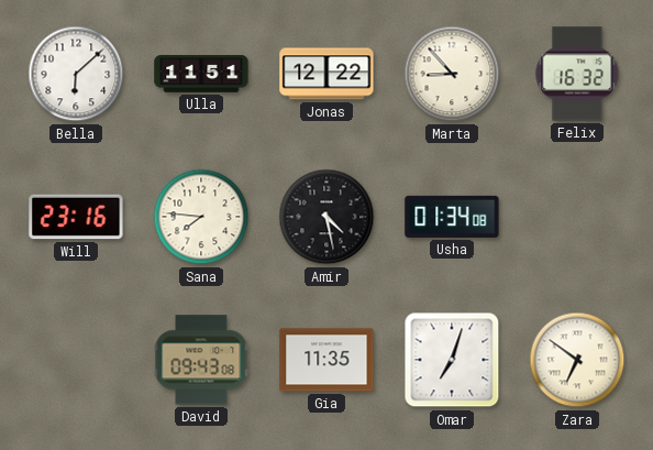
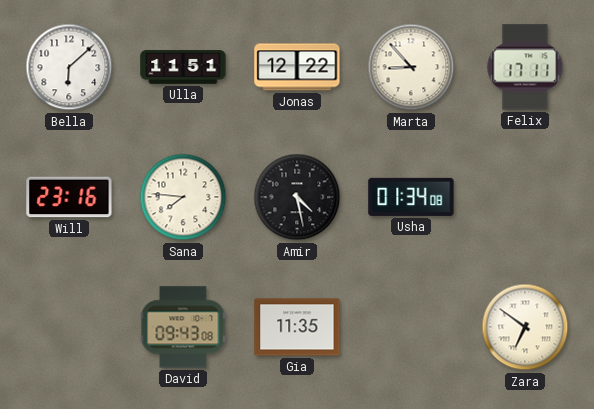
Felix: 16:32 -> 17:11 (525, 67)
Omar: 7:03 -> none (452, 360)
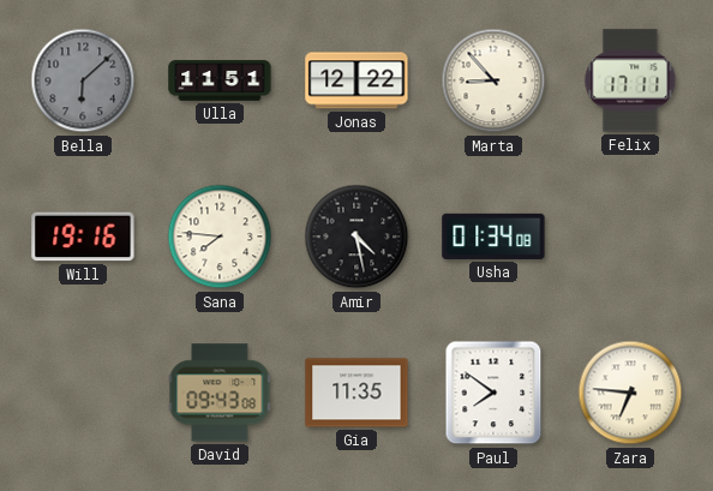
Bella dial: white -> grey (83, 80)
Will: 23:16 -> 19:16 (83, 236)
Paul: none -> 7:51 (493, 393)
Zara: 6:51 -> 6:46 (630, 393)
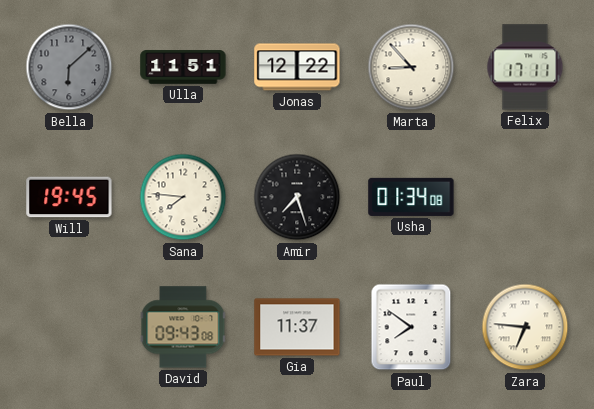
Will: 19:16 -> 19:45 (69, 197)
Amir: 4:28 -> 7:27 (297, 197)
Gia: 11:35 -> 11:37 (297, 327)
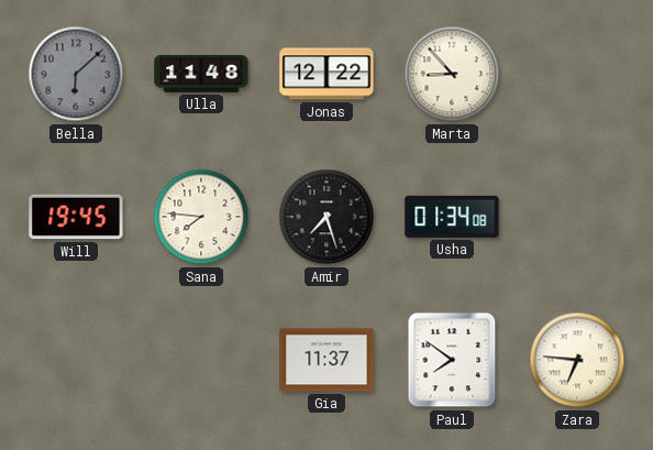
Ulla: 11:51 -> 11:48 (201, 74)
Felix: 17:11 -> none (525, 67)
David: 09:43 -> none (183, 327)
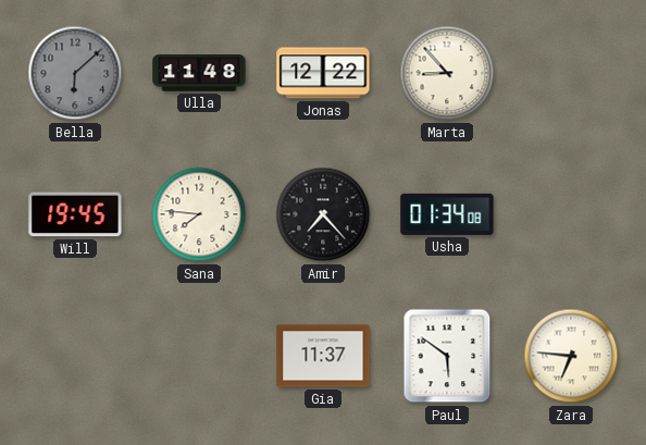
Amir: 7:27 -> 7:23 (323, 214)
Paul: 7:51 -> 5:51 (447, 356)
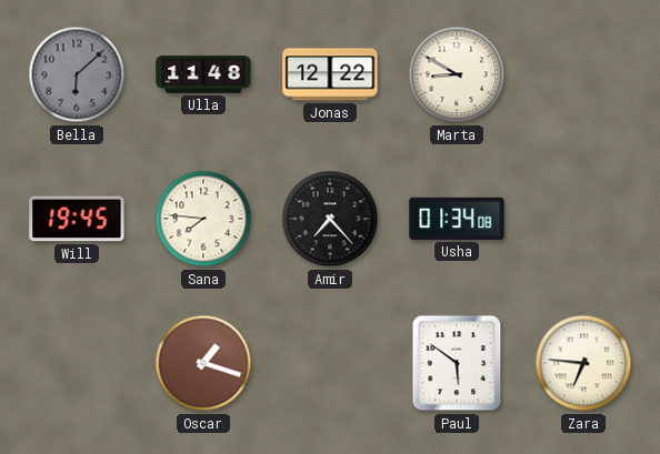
Marta: 8:53 -> 8:50 (457, 74)
Oscar: none -> 1:18 (203, 363)
Gia: 11:37 -> none (323, 356)
